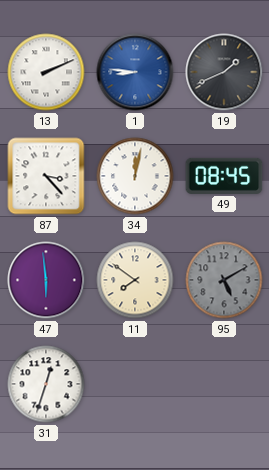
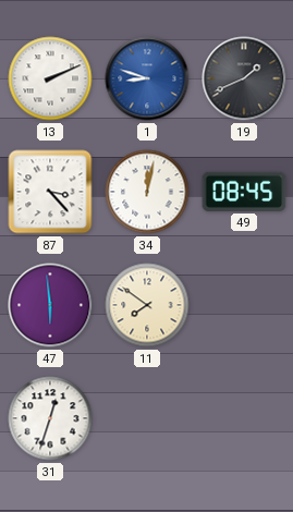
1: 8:46 -> 8:48 (147, 78)
95: 5:10 -> none (224, 280)
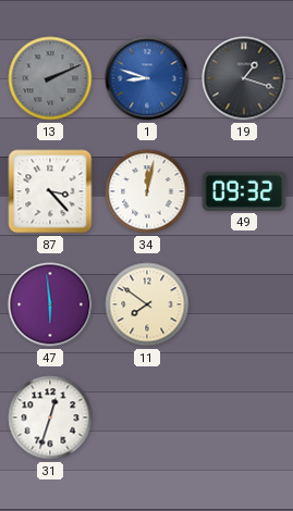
13 dial: white -> grey (50, 78)
19: 1:41 -> 1:18 (244, 78)
49: 08:45 -> 09:32 (244, 191)
